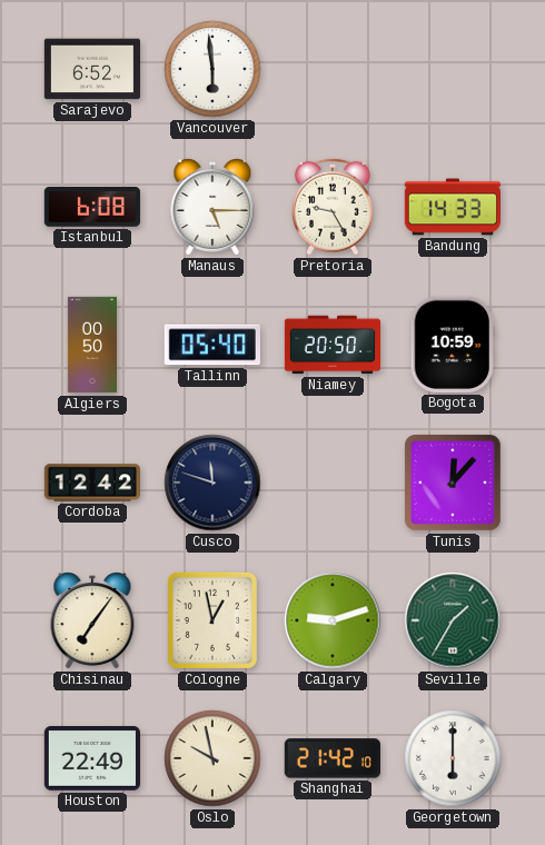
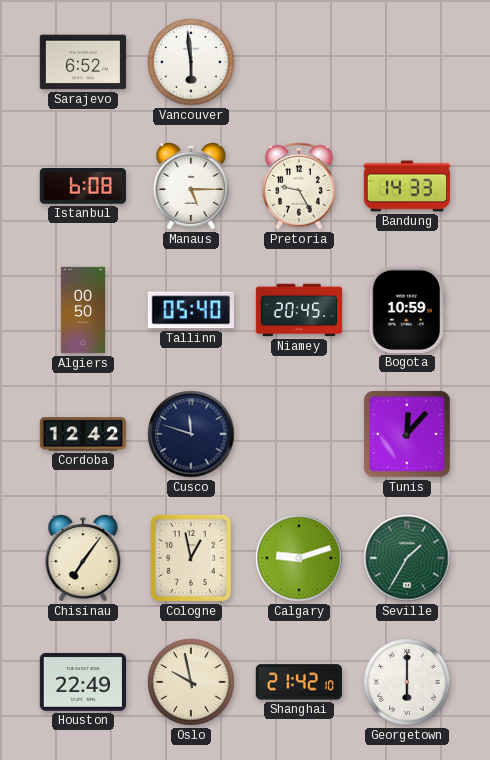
Niamey: 20:50 -> 20:45 (299, 310)
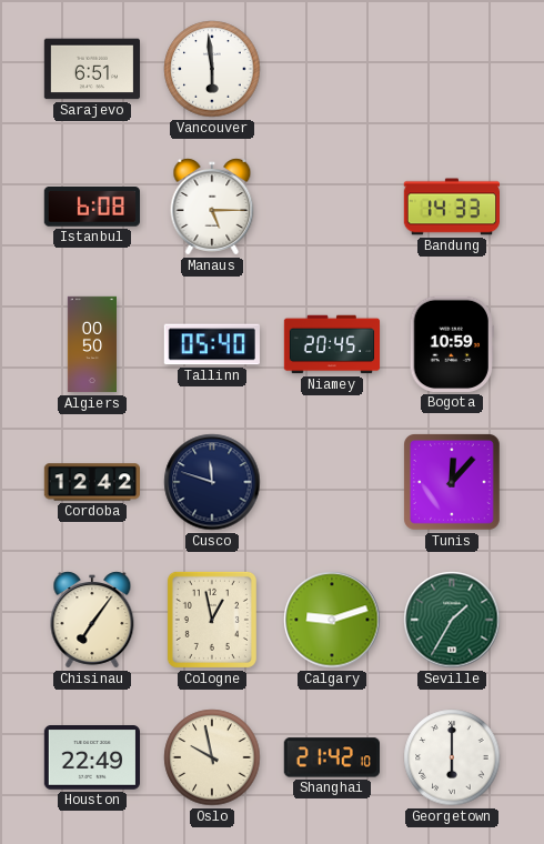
Sarajevo: 6:52 -> 6:51 (91, 69)
Pretoria: 9:25 -> none (299, 186)
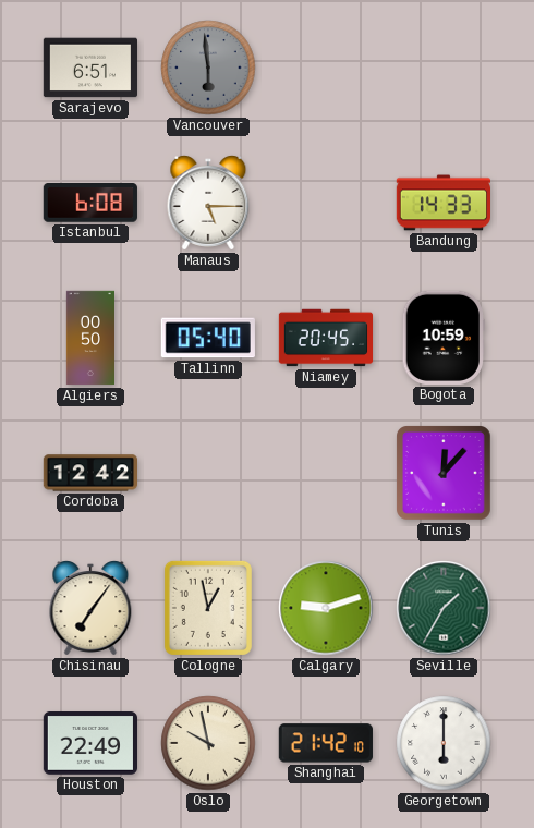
Vancouver dial: white -> grey (208, 68)
Cusco: 11:48 -> none (212, 482)
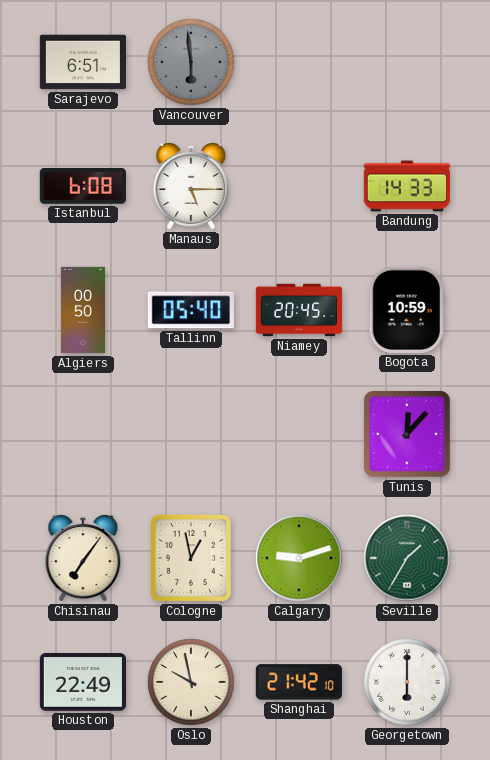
Cordoba: 12:42 -> none (89, 473)
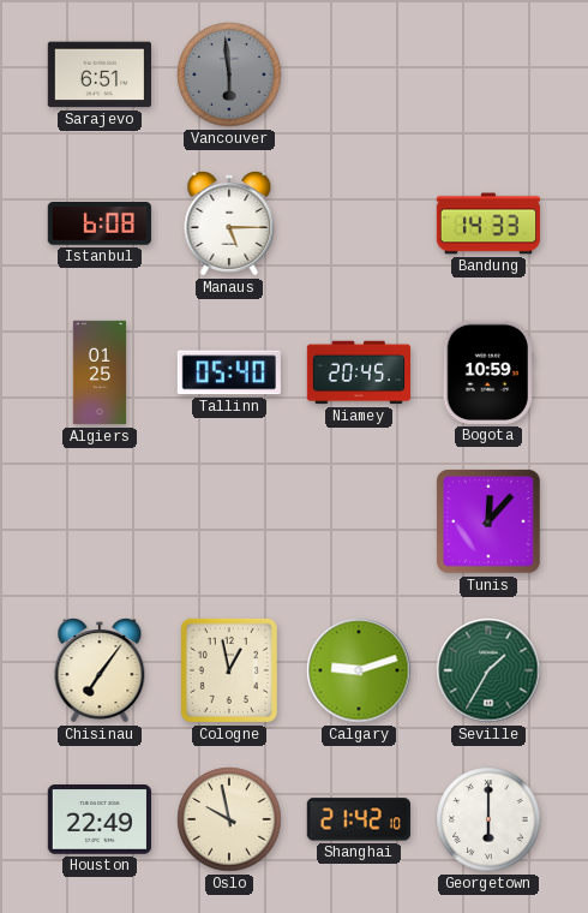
Algiers: 00:50 -> 01:25 (98, 372)
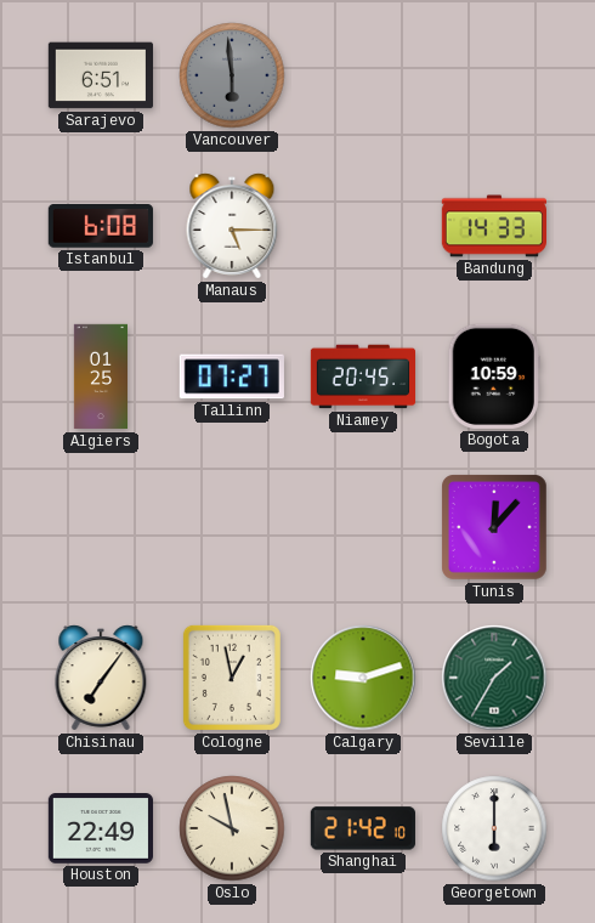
Tallinn: 05:40 -> 07:27 (232, 376)
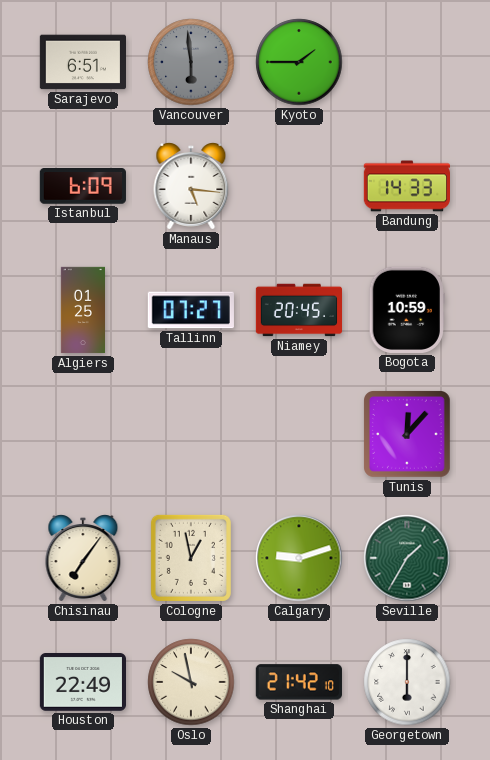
Kyoto: none -> 1:45 (299, 62)
Istanbul: 6:08 -> 6:09 (83, 186)
Manaus: 5:15 -> 5:16 (191, 186)
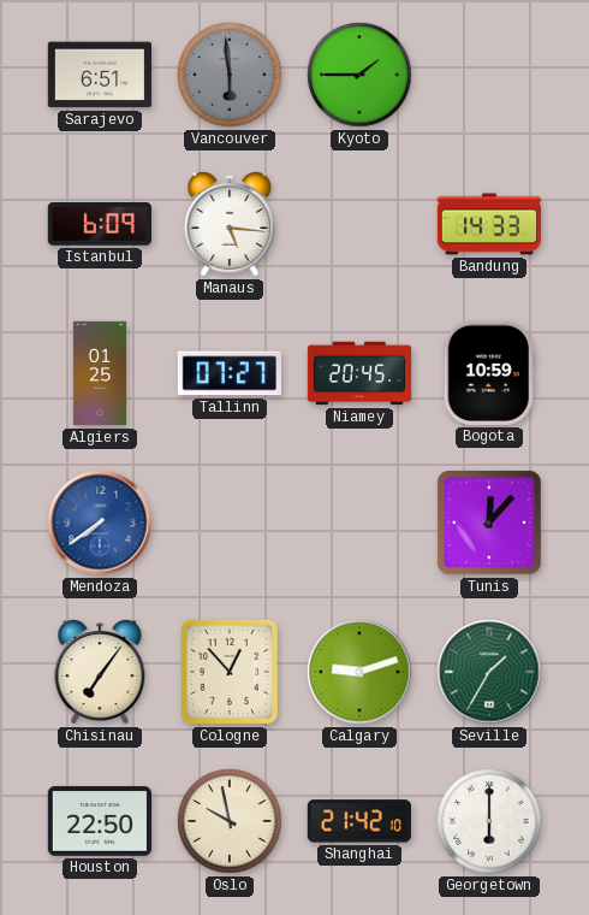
Mendoza: none -> 7:39 (100, 523)
Cologne: 12:58 -> 12:53 (230, 672)
Houston: 22:49 -> 22:50 (99, 822)
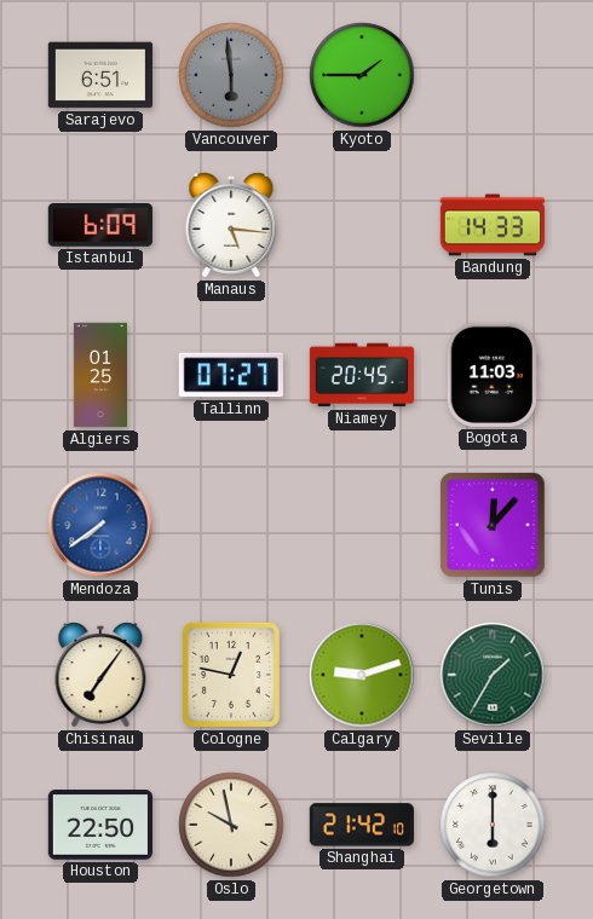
Bogota: 10:59 -> 11:03 (493, 375)
Cologne: 12:53 -> 12:47 (231, 675)
